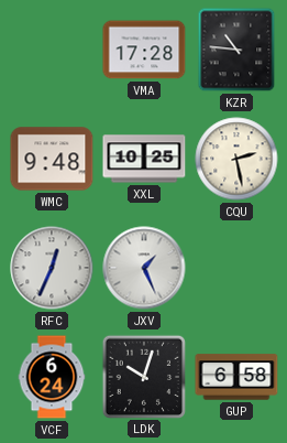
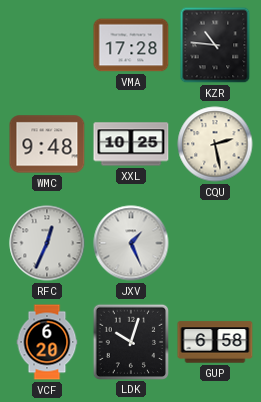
VCF: 6:24 -> 6:20 (47, 342)
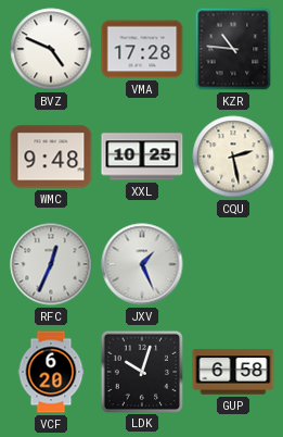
BVZ: none -> 4:49 (51, 49)
